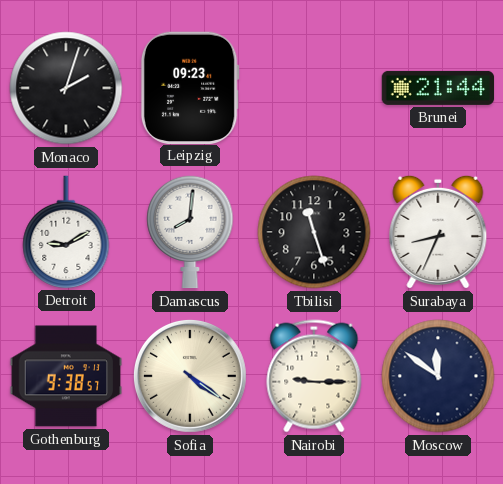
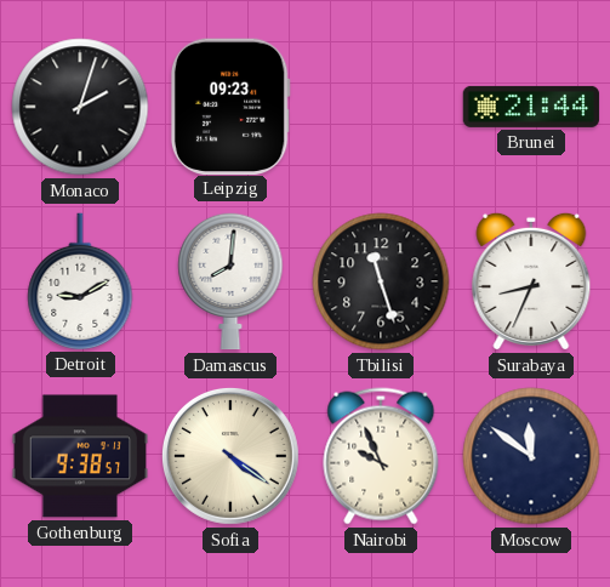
Nairobi: 9:15 -> 9:56 (381, 456)
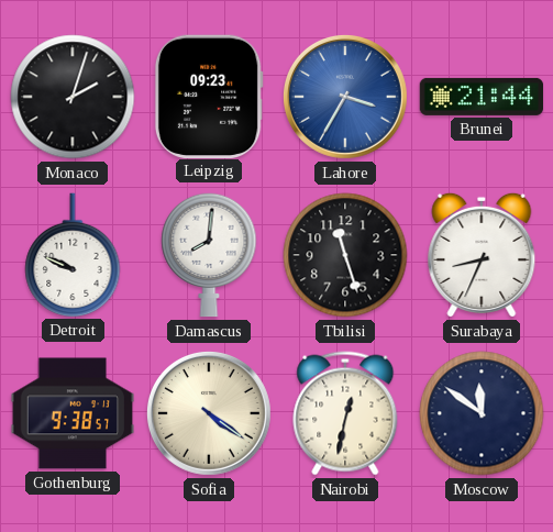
Lahore: none -> 3:35 (345, 97)
Detroit: 9:10 -> 9:49 (73, 255)
Nairobi: 9:56 -> 12:32 (345, 413)
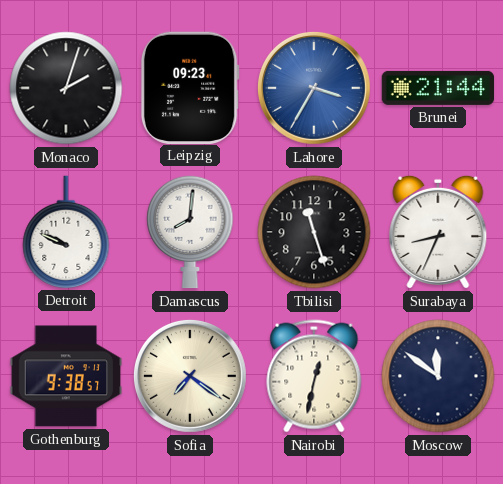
Sofia: 4:21 -> 7:21 (190, 376)
